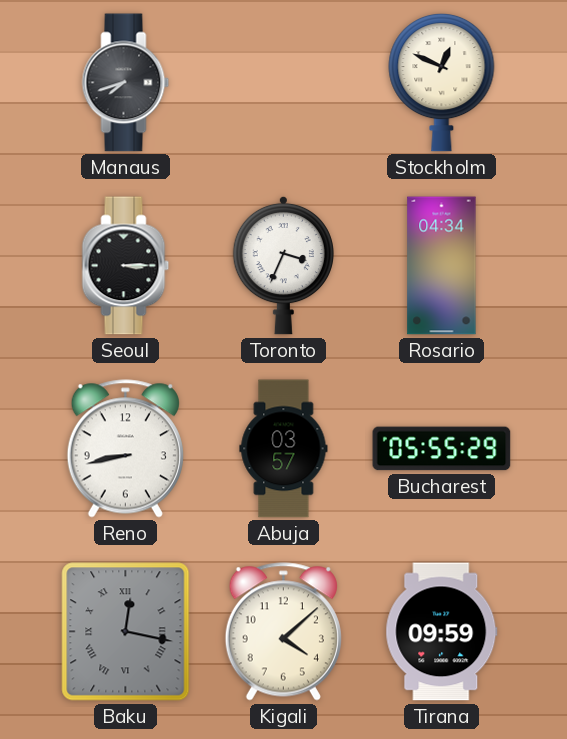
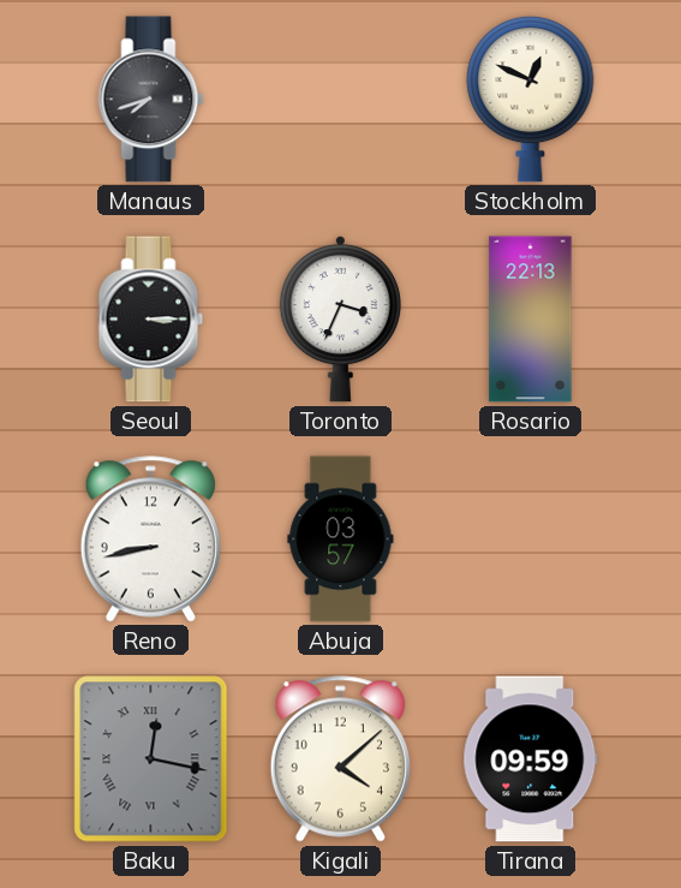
Rosario: 04:34 -> 22:13 (531, 320)
Bucharest: 05:55 -> none (442, 449)
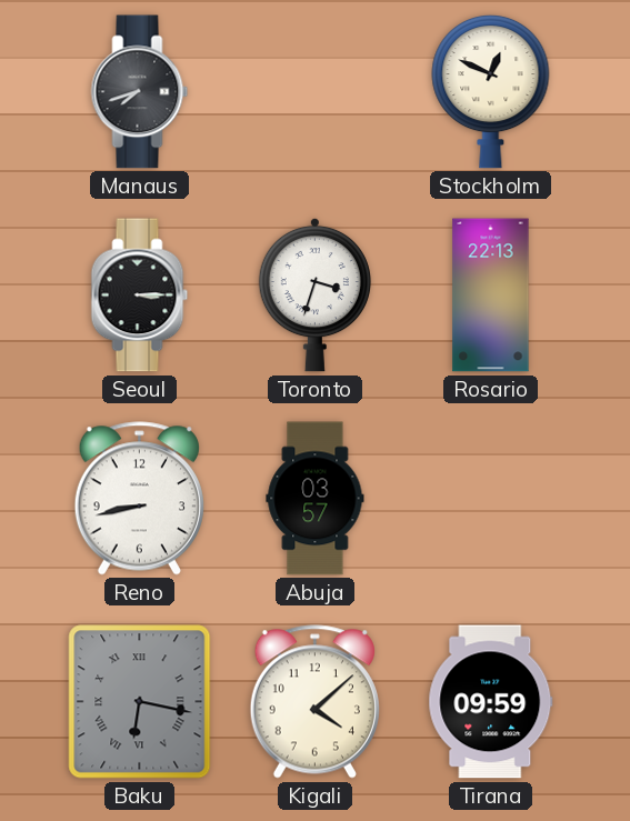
Toronto: 3:34 -> 3:33 (314, 294)
Baku: 12:17 -> 6:17 (140, 702)
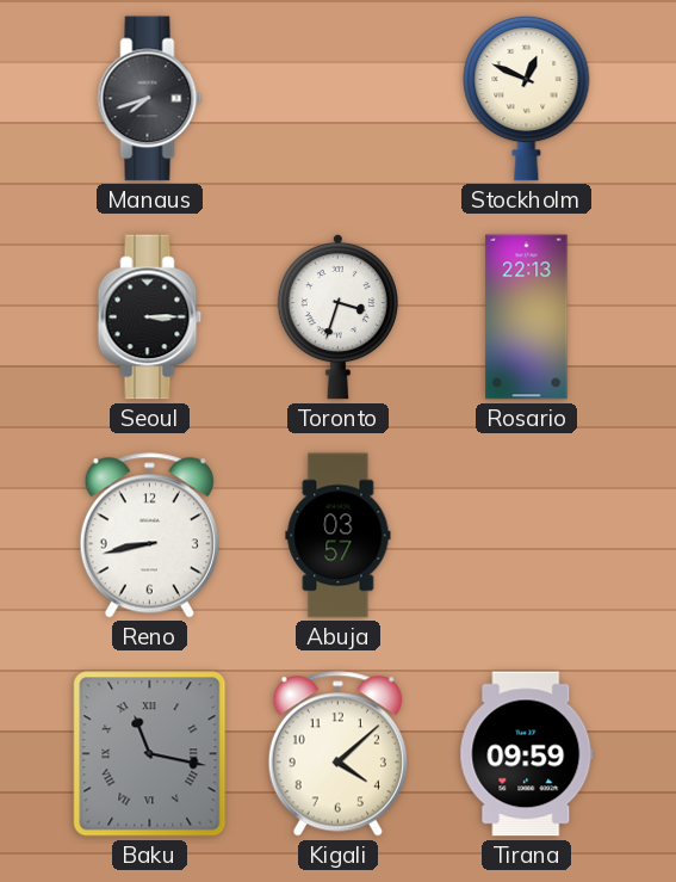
Baku: 6:17 -> 11:17 (150, 754)
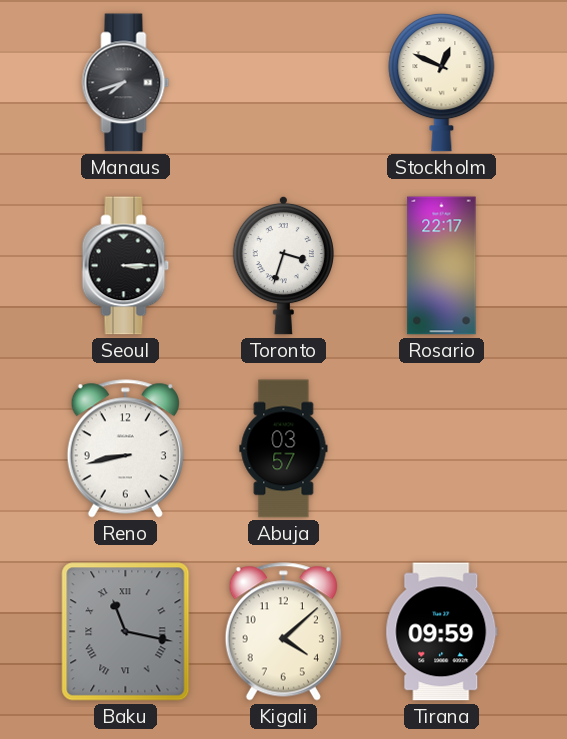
Rosario: 22:13 -> 22:17 (442, 266)
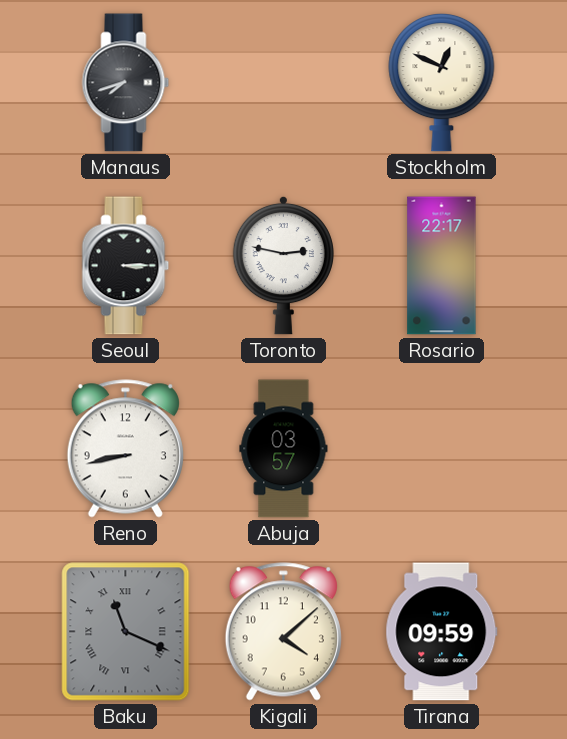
Toronto: 3:33 -> 2:47 (283, 265)
Baku: 11:17 -> 11:19 (126, 632)
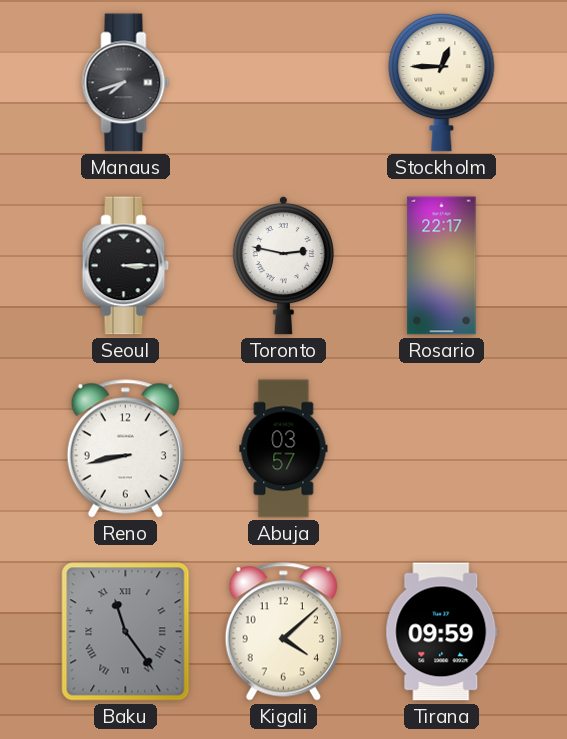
Stockholm: 12:49 -> 12:45 (442, 82)
Baku: 11:19 -> 11:24 (126, 632)
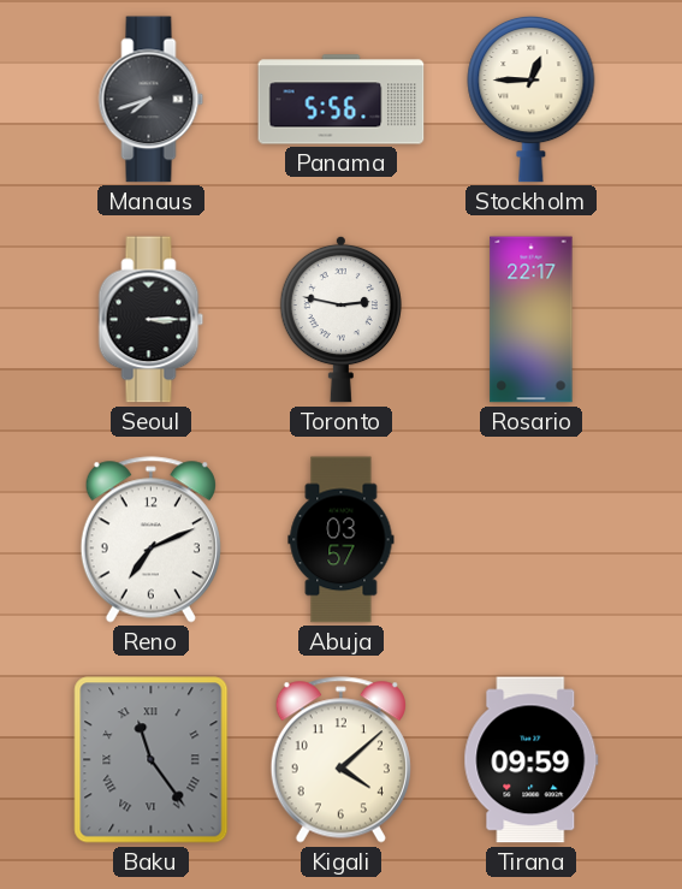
Panama: none -> 5:56 (342, 100)
Reno: 8:43 -> 7:11 (150, 540)
